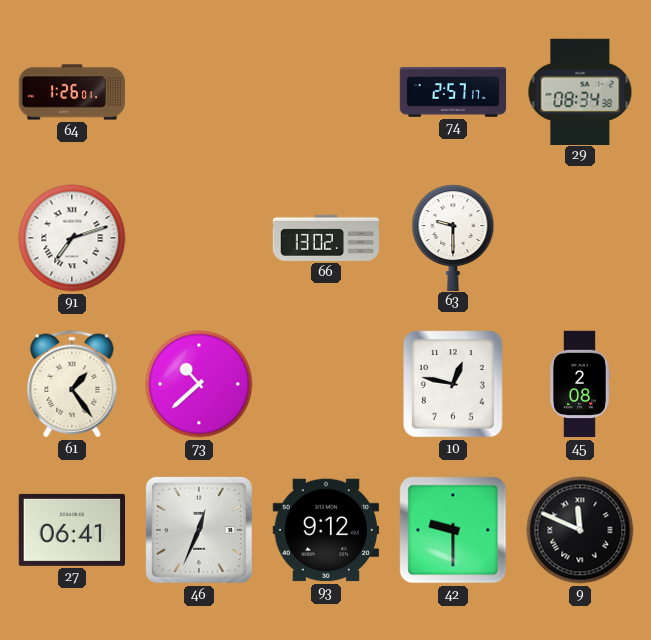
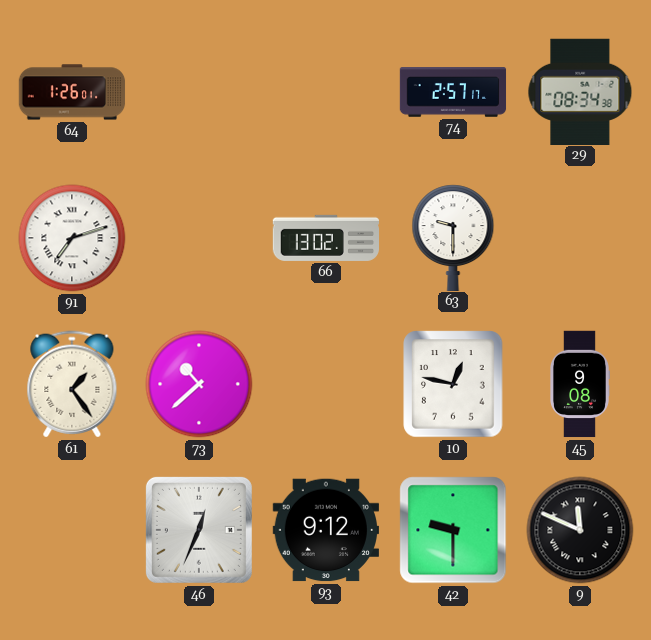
45: 2:08 -> 9:08 (580, 384)
27: 06:41 -> none (71, 530)
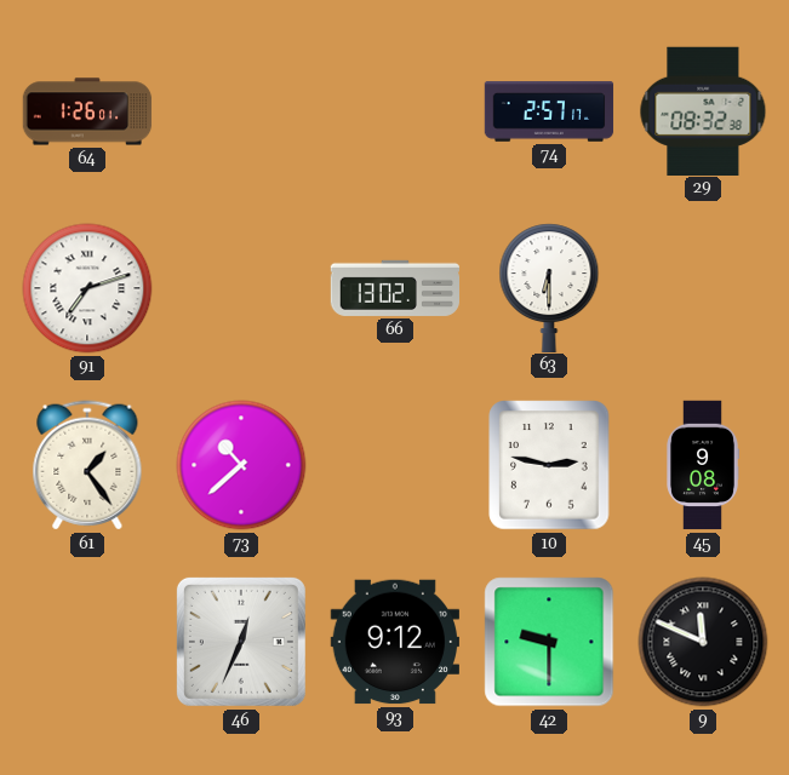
29: 08:34 -> 08:32 (703, 110)
63: 9:30 -> 6:30 (549, 287)
10: 12:47 -> 2:47 (549, 465)
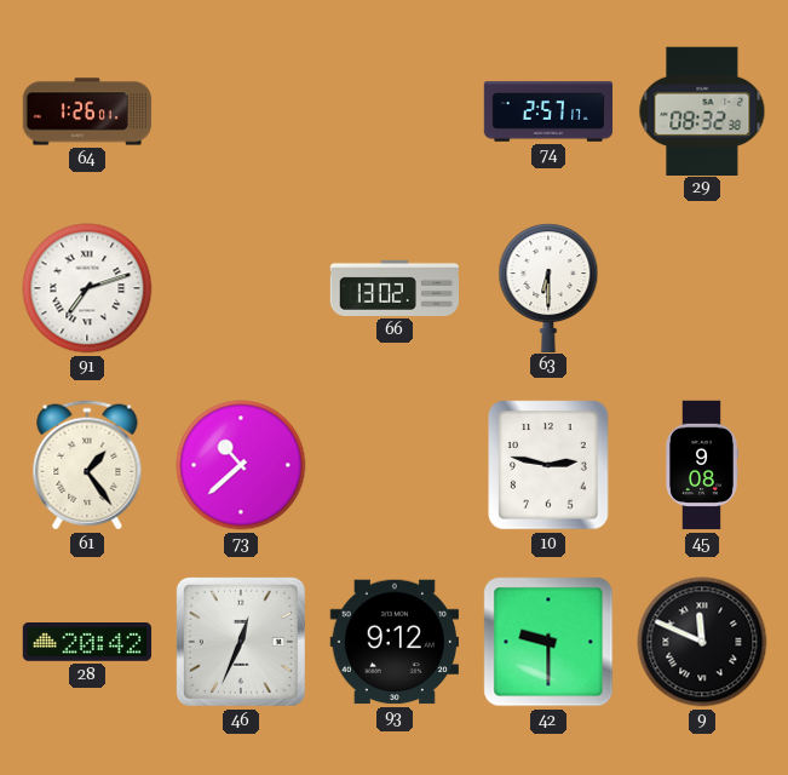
28: none -> 20:42 (87, 642)
